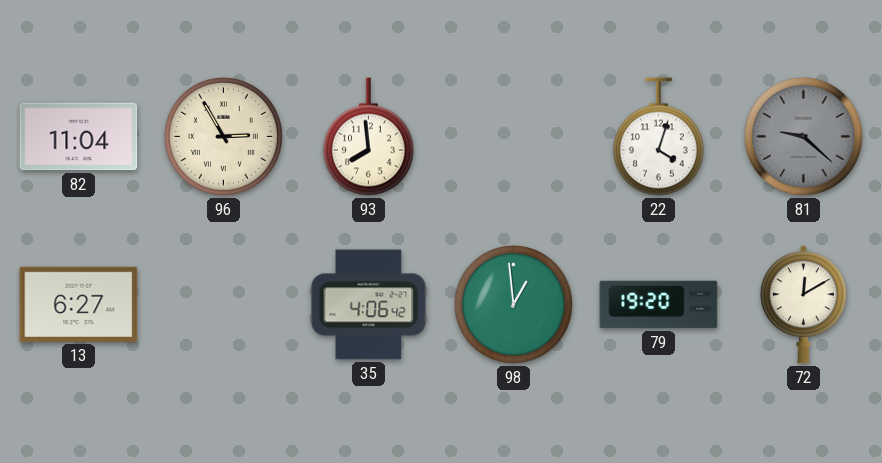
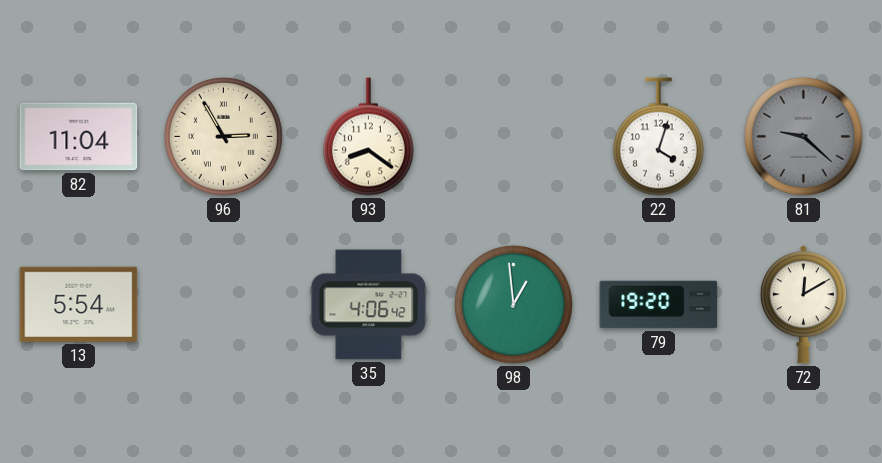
93: 7:59 -> 8:21 (368, 137)
13: 6:27 -> 5:54 (79, 304)
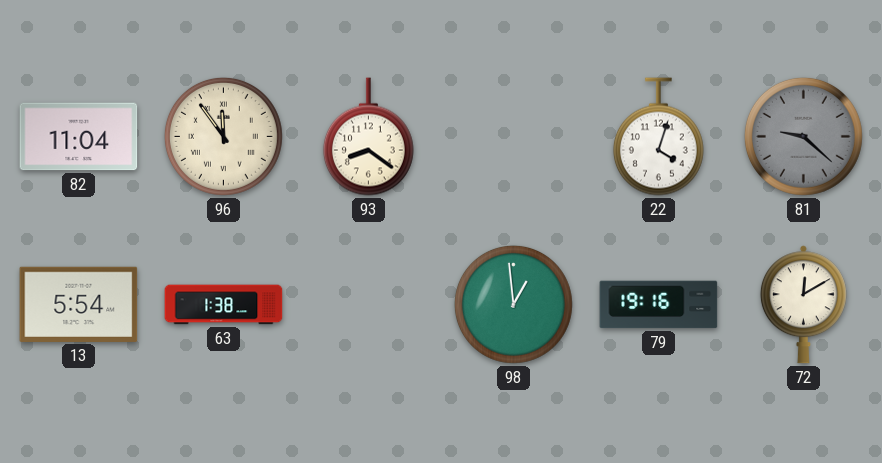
96: 2:55 -> 11:54 (223, 136)
63: none -> 1:38 (224, 305)
35: 4:06 -> none (369, 305)
79: 19:20 -> 19:16 (659, 305)
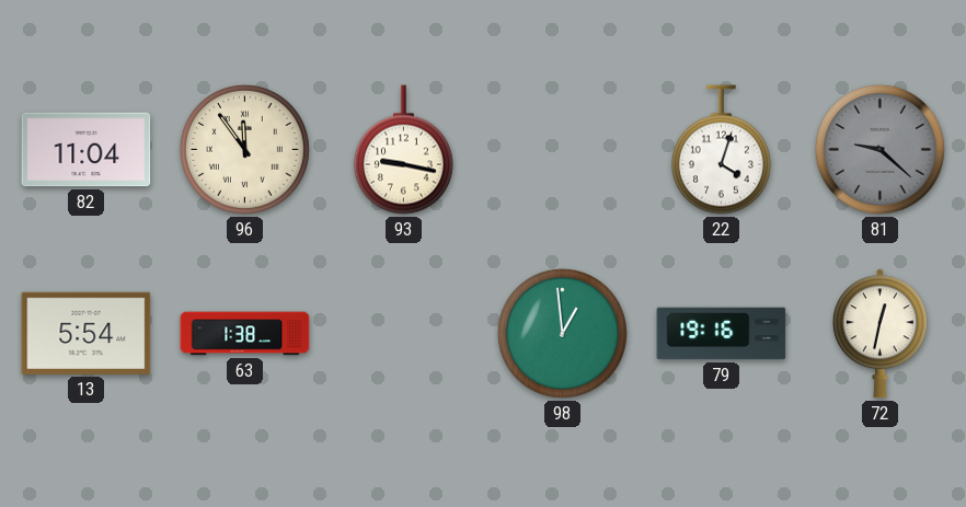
93: 8:21 -> 9:17 (403, 150)
72: 12:10 -> 12:32 (879, 334)
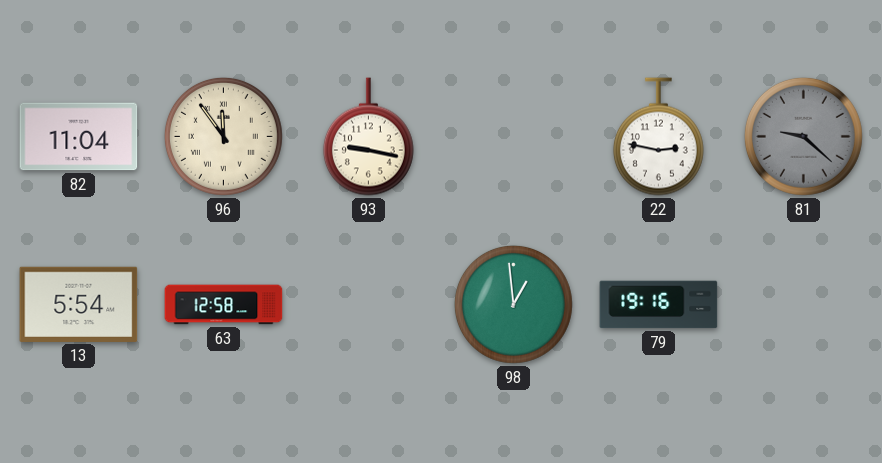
22: 4:03 -> 2:47 (658, 137)
63: 1:38 -> 12:58 (224, 305)
72: 12:32 -> none (879, 334)
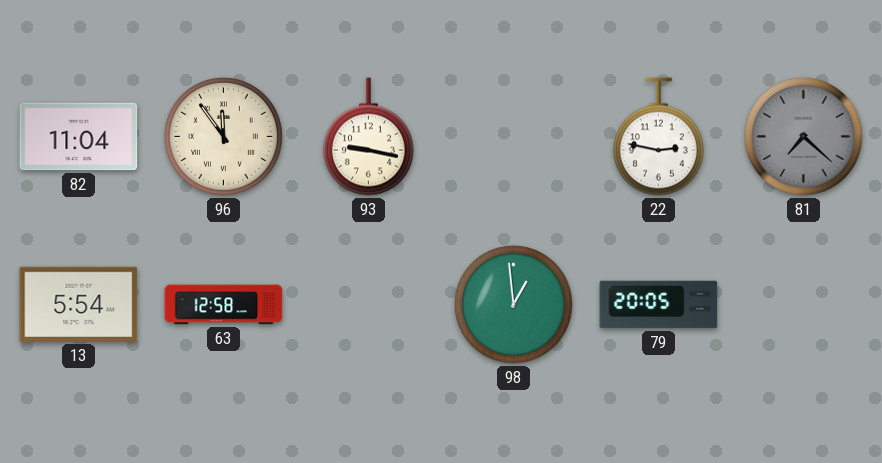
81: 9:22 -> 7:22 (803, 136)
79: 19:16 -> 20:05 (659, 305)
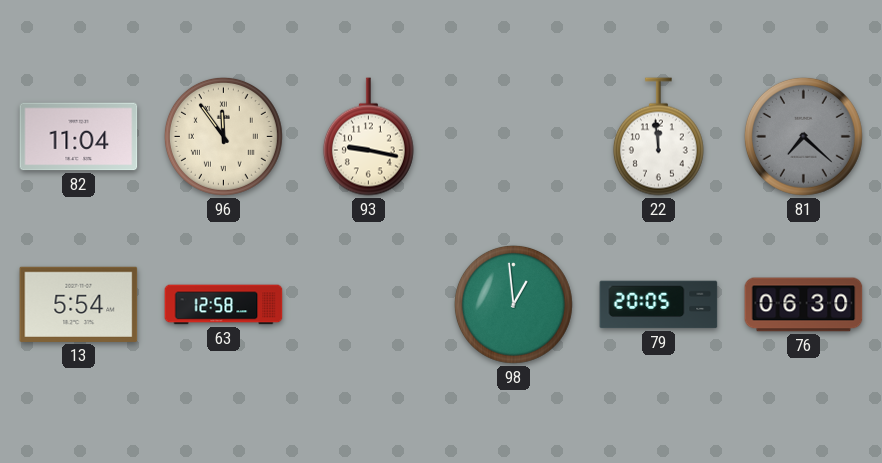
22: 2:47 -> 11:59 (658, 137)
76: none -> 06:30 (804, 305)
